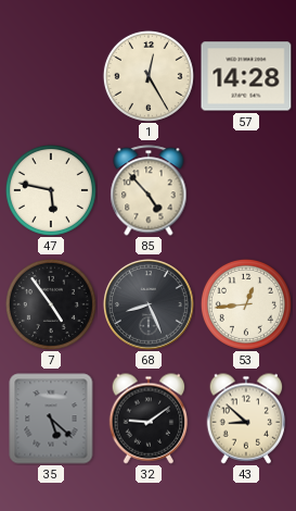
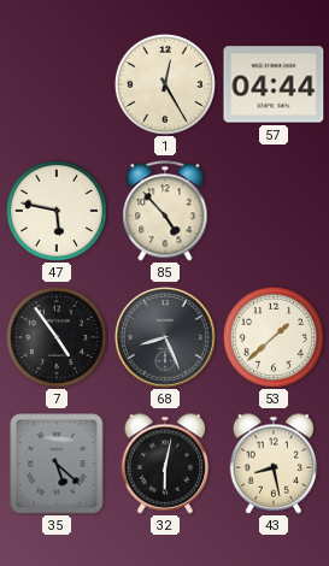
57: 14:28 -> 04:44 (274, 84)
53: 12:44 -> 1:38 (274, 337)
32: 9:09 -> 6:02 (165, 464)
43: 8:52 -> 8:28 (274, 464)
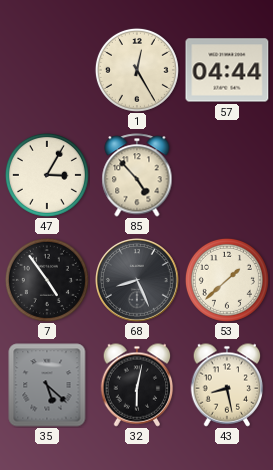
47: 5:47 -> 3:05 (47, 175)
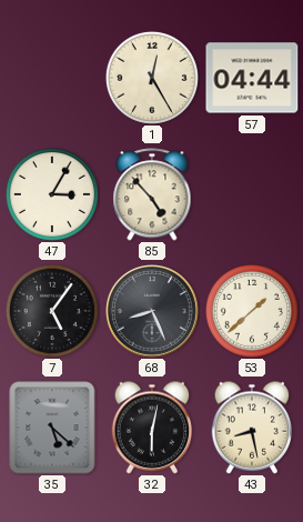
7: 4:54 -> 5:06 (52, 311)
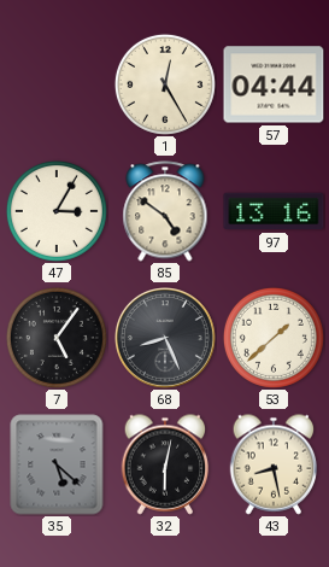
85: 4:53 -> 4:51 (165, 211)
97: none -> 13:16 (274, 211)
